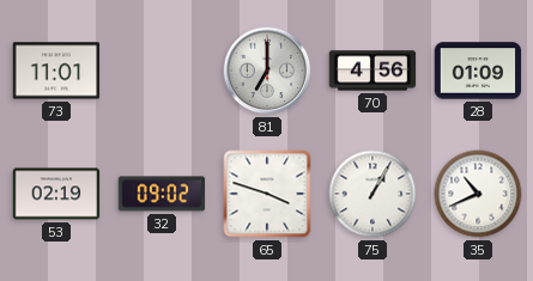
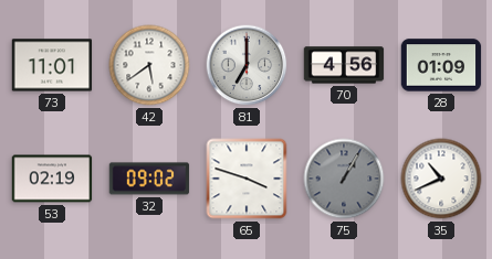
42: none -> 5:39 (149, 65)
75 dial: white -> grey (344, 179)
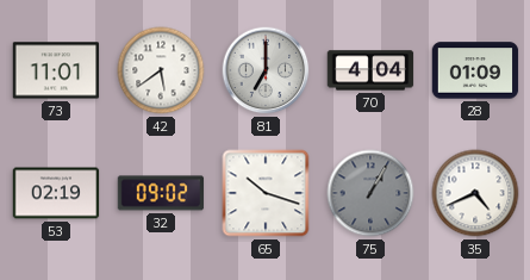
70: 4:56 -> 4:04 (370, 70)
65: 3:48 -> 10:18 (266, 193)
35: 10:41 -> 4:41 (475, 193)
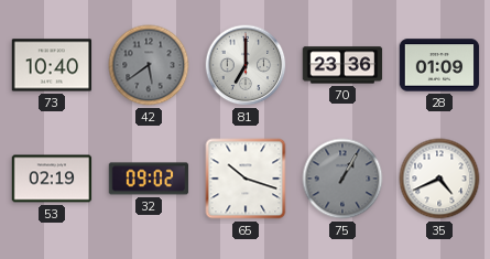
73: 11:01 -> 10:40 (52, 65)
42 dial: white -> grey (149, 65)
70: 4:04 -> 23:36 (342, 65)
